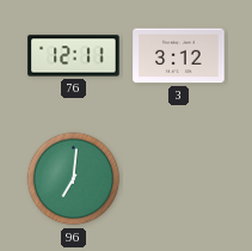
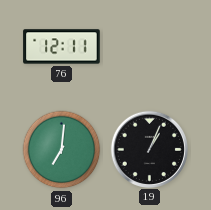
3: 3:12 -> none (179, 56)
19: none -> 1:04 (149, 149)
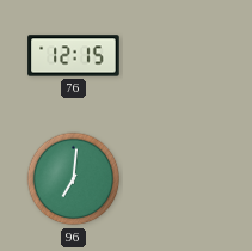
76: 12:11 -> 12:15 (74, 56)
19: 1:04 -> none (149, 149)
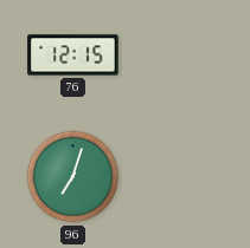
96: 7:01 -> 7:03 (73, 177)
